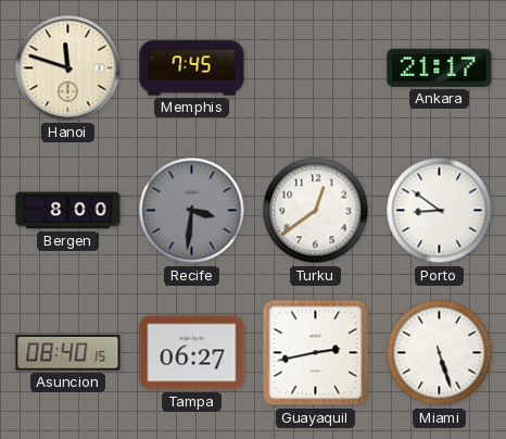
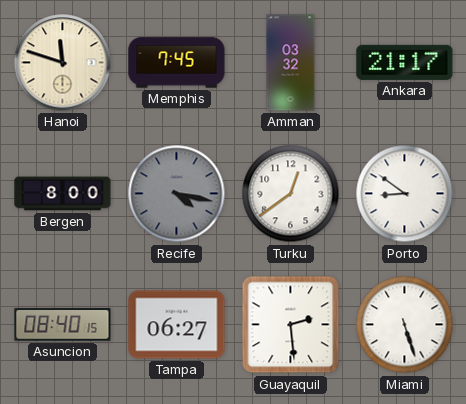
Amman: none -> 03:32 (291, 63)
Recife: 3:31 -> 4:17 (177, 194)
Guayaquil: 2:43 -> 2:29 (291, 325)
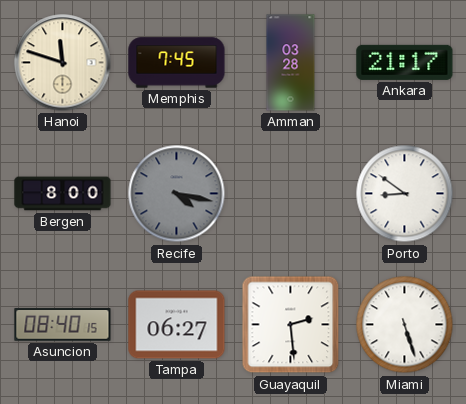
Amman: 03:32 -> 03:28 (291, 63)
Turku: 12:39 -> none (291, 194)
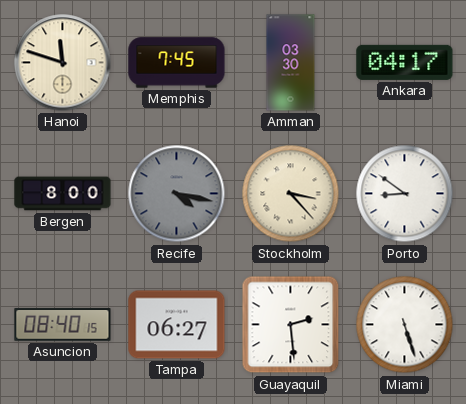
Amman: 03:28 -> 03:30 (291, 63)
Ankara: 21:17 -> 04:17 (405, 62)
Stockholm: none -> 3:23 (291, 194)
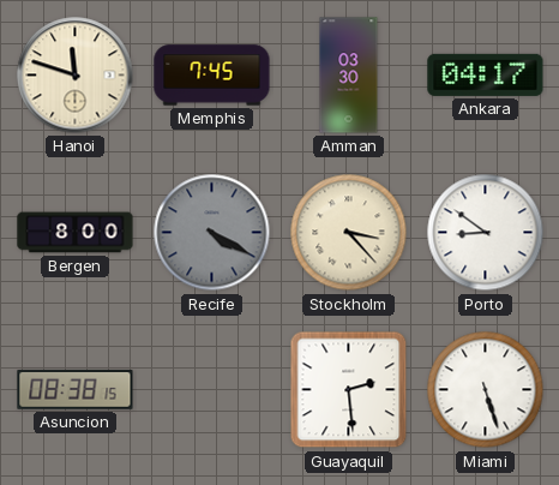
Recife: 4:17 -> 4:20 (212, 233)
Asuncion: 08:40 -> 08:38 (76, 390)
Tampa: 06:27 -> none (177, 325)
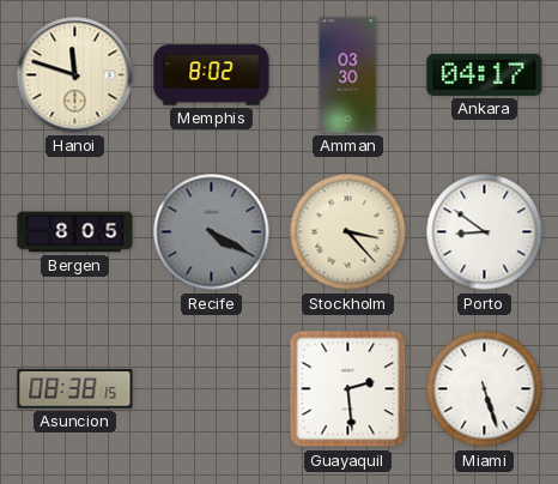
Memphis: 7:45 -> 8:02 (212, 75)
Bergen: 8:00 -> 8:05 (75, 232)
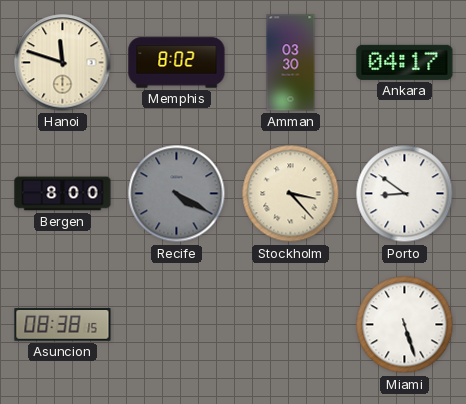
Bergen: 8:05 -> 8:00 (63, 194)
Guayaquil: 2:29 -> none (348, 389)
